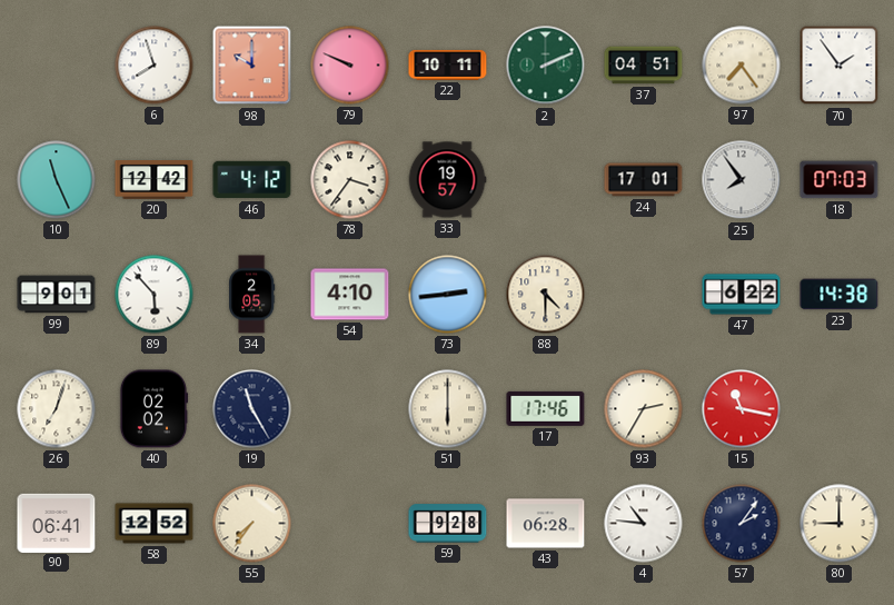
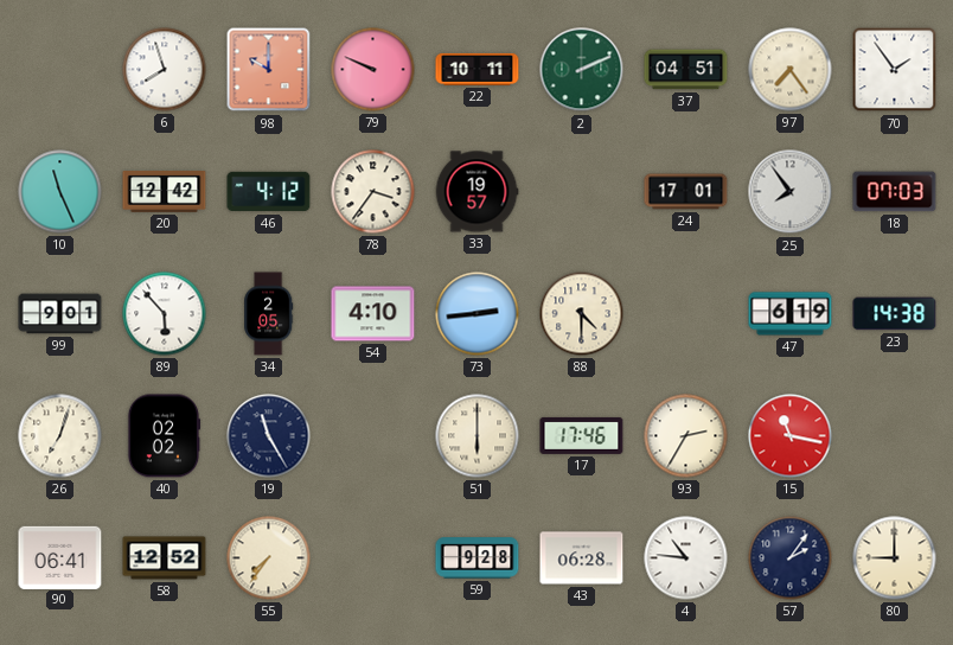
47: 6:22 -> 6:19 (791, 314)
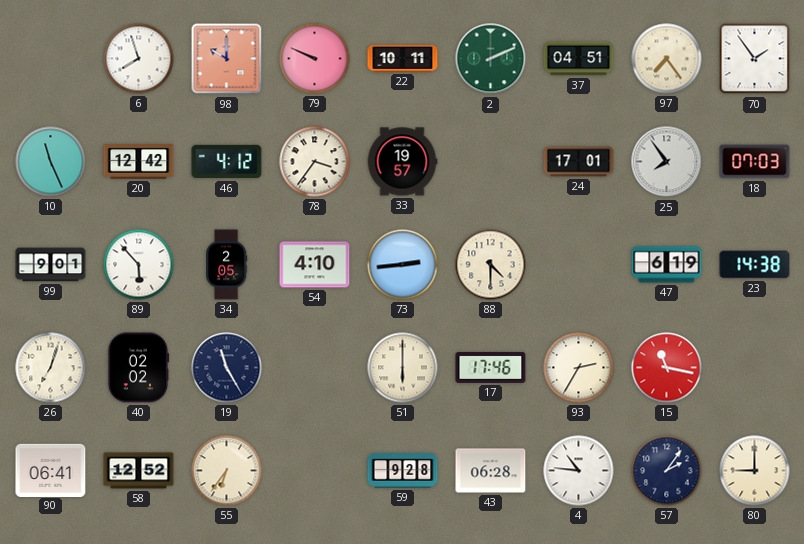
55: 7:36 -> 6:36 (227, 471)
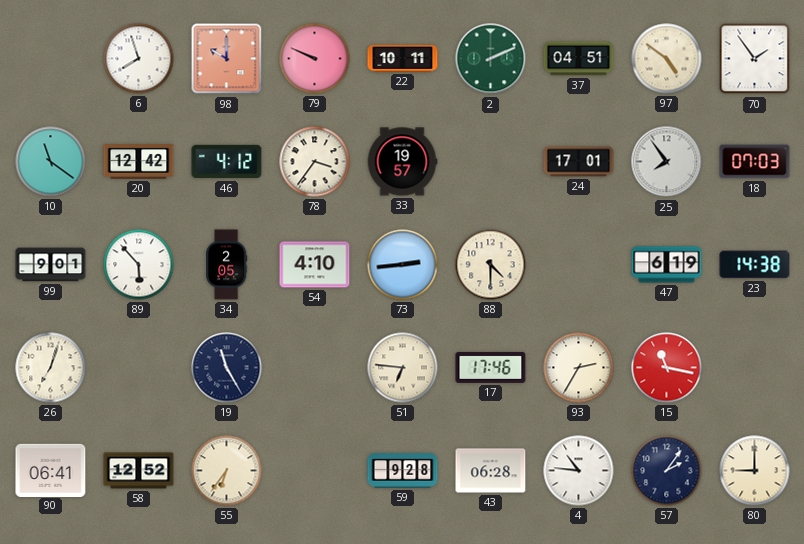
97: 7:24 -> 4:51 (667, 59)
10: 11:26 -> 11:21 (51, 162)
40: 02:02 -> none (138, 368)
51: 6:00 -> 6:46 (403, 368)
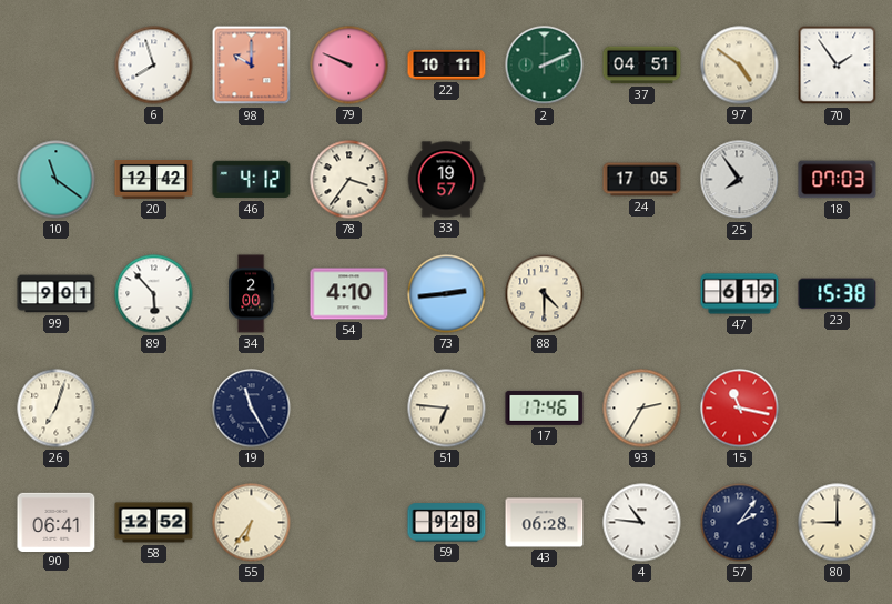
24: 17:01 -> 17:05 (642, 180)
34: 2:05 -> 2:00 (252, 294)
23: 14:38 -> 15:38 (838, 294)
